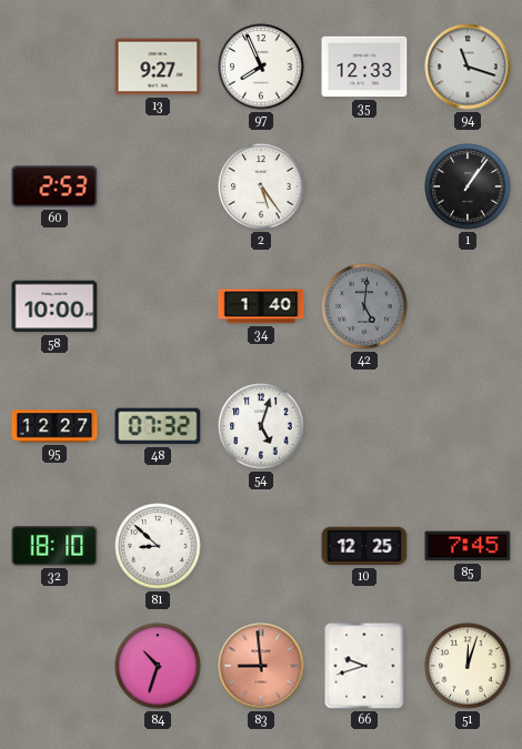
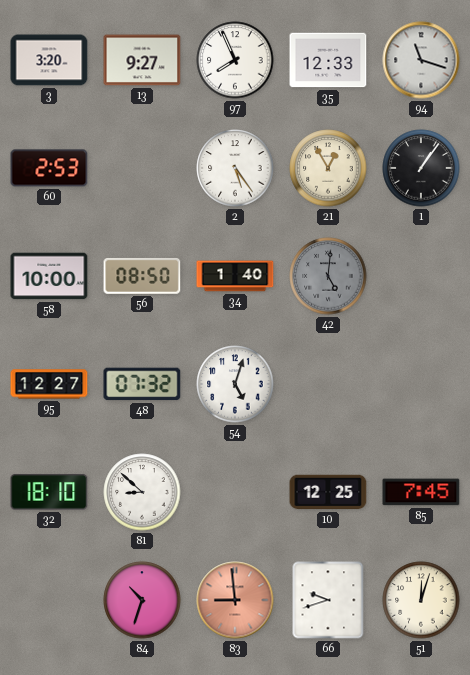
3: none -> 3:20 (49, 60)
21: none -> 12:55 (328, 168)
56: none -> 08:50 (142, 276)
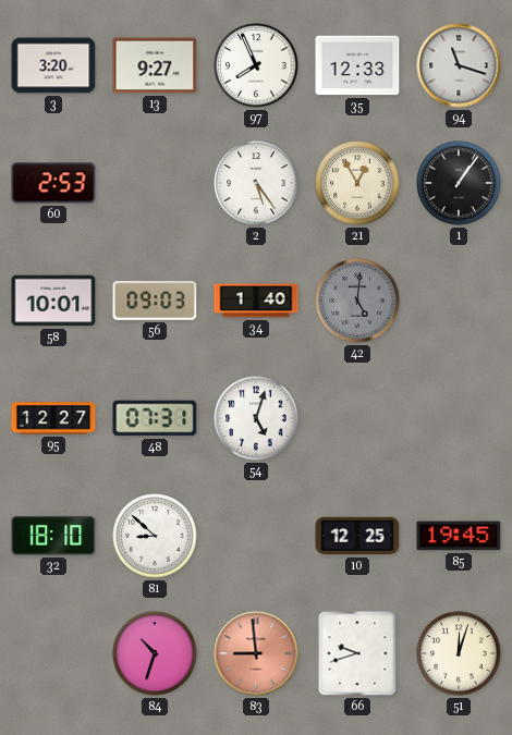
58: 10:00 -> 10:01 (53, 301)
56: 08:50 -> 09:03 (155, 301)
48: 07:32 -> 07:31 (155, 418)
85: 7:45 -> 19:45 (459, 536)
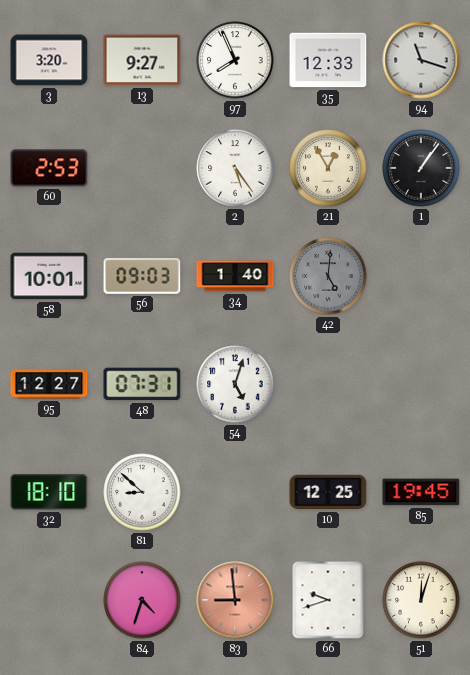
84: 10:33 -> 4:33 (142, 600)
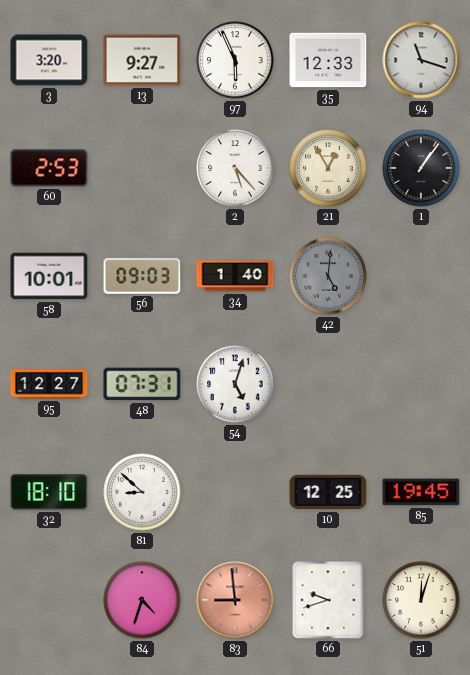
97: 7:56 -> 5:56 (235, 60)
2: 5:24 -> 5:23 (235, 168)
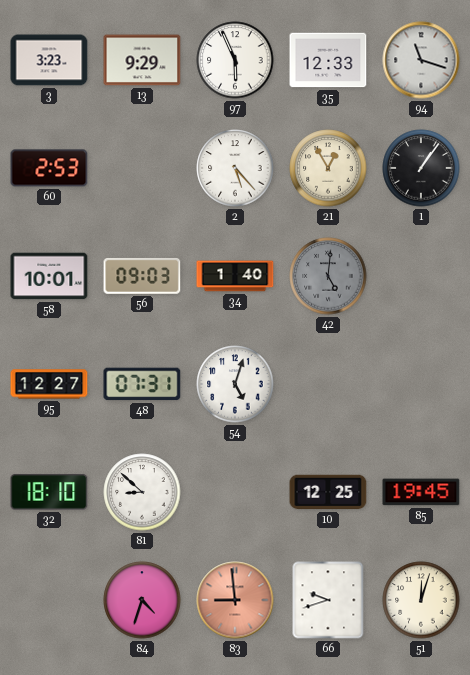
3: 3:20 -> 3:23 (49, 60)
13: 9:27 -> 9:29 (142, 60)
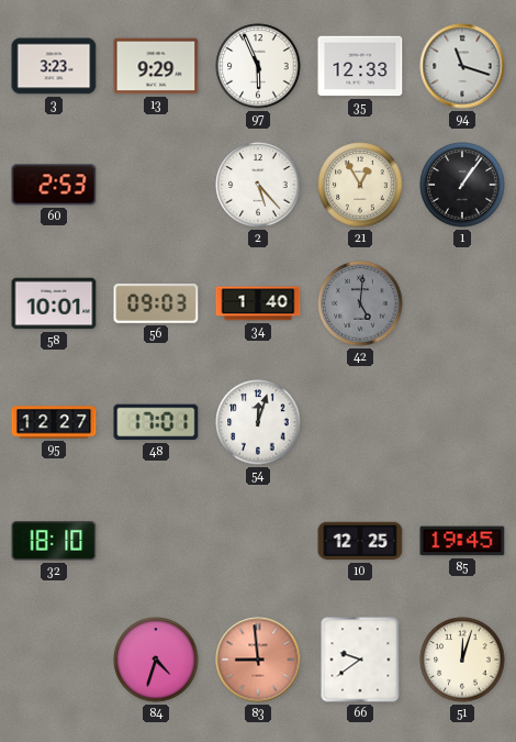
48: 07:31 -> 17:01 (156, 422)
54: 5:03 -> 12:03 (258, 422)
81: 8:52 -> none (142, 492)
66: 9:42 -> 9:39 (360, 660)
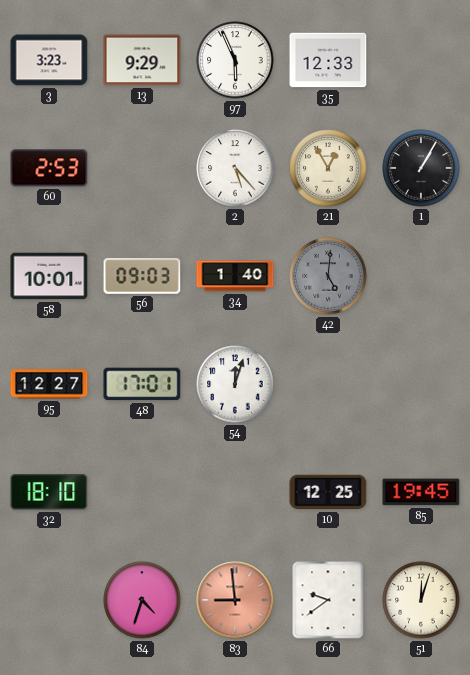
94: 11:18 -> none (462, 66)
1: 1:06 -> 1:05 (421, 168)
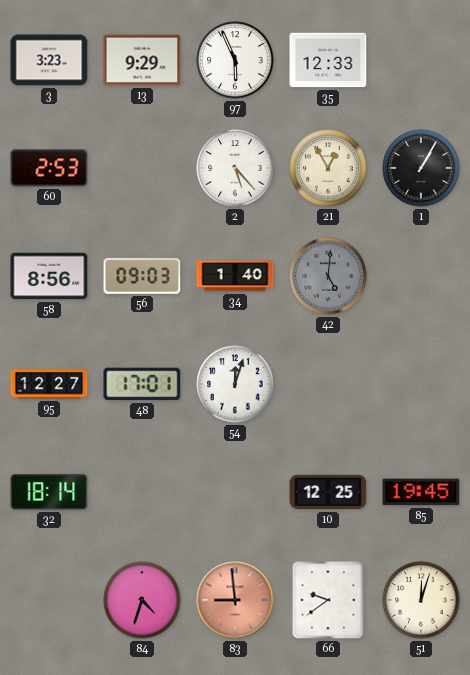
58: 10:01 -> 8:56 (49, 276)
32: 18:10 -> 18:14 (49, 492)
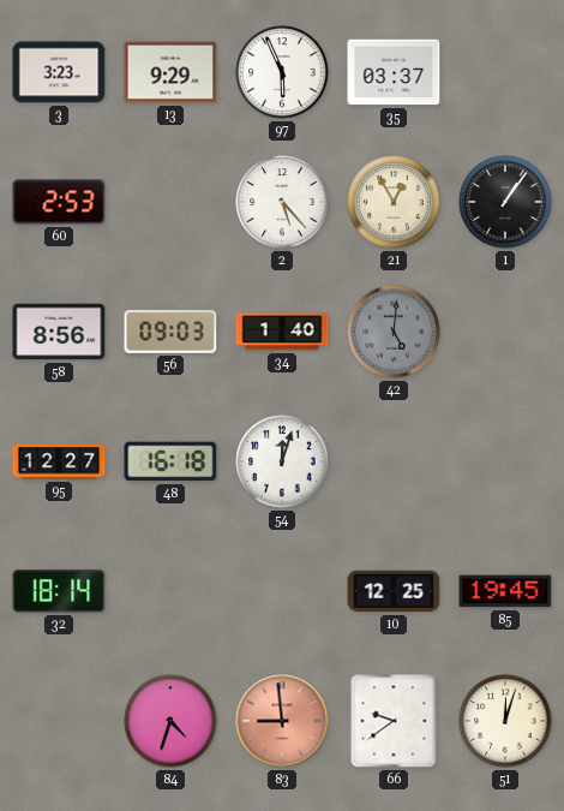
35: 12:33 -> 03:37 (394, 72)
1: 1:05 -> 1:06 (505, 202)
48: 17:01 -> 16:18 (170, 461)
